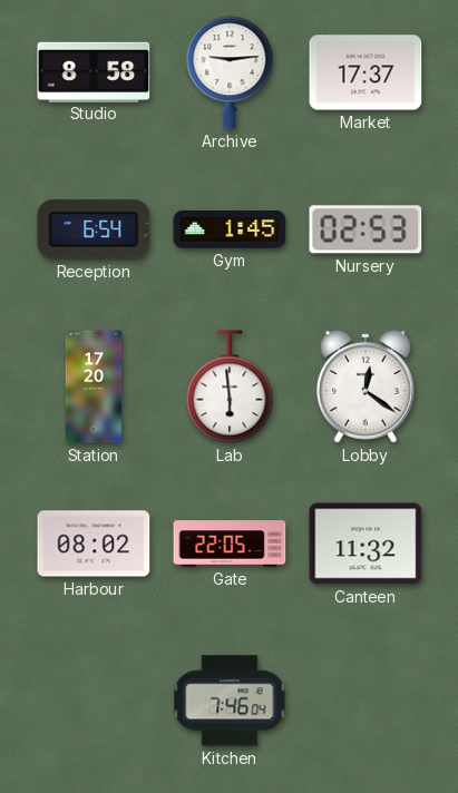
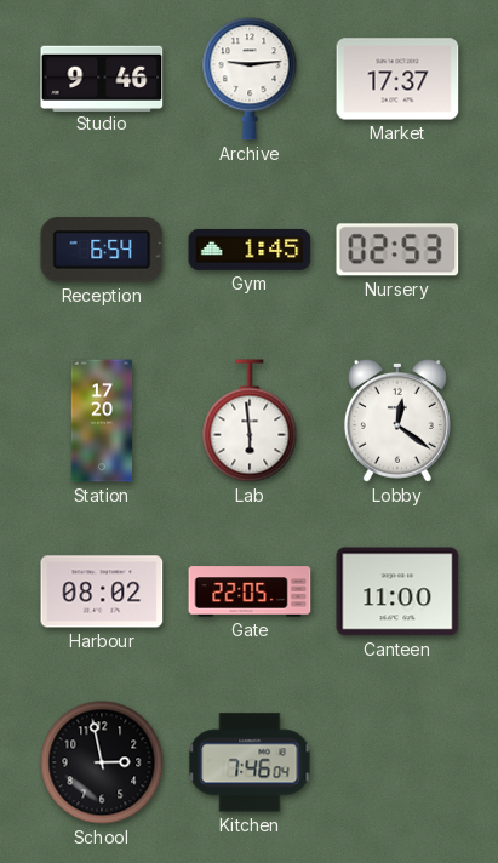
Studio: 8:58 -> 9:46 (102, 78)
Canteen: 11:32 -> 11:00 (397, 591)
School: none -> 2:58 (102, 762)
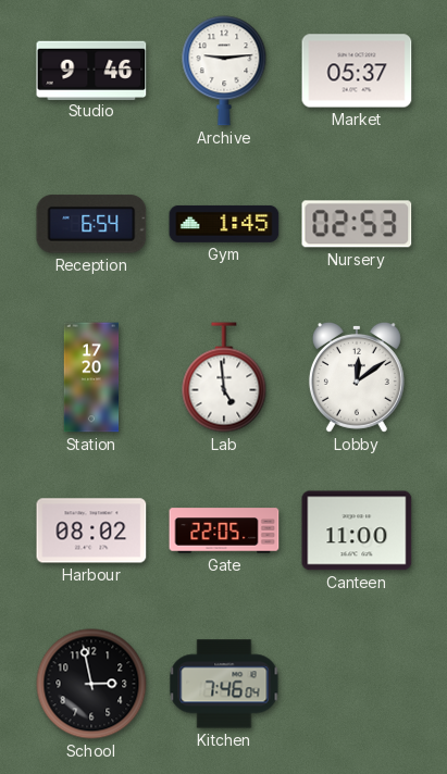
Market: 17:37 -> 05:37 (357, 71)
Lab: 5:59 -> 4:59 (224, 377)
Lobby: 12:21 -> 12:09 (357, 377)
